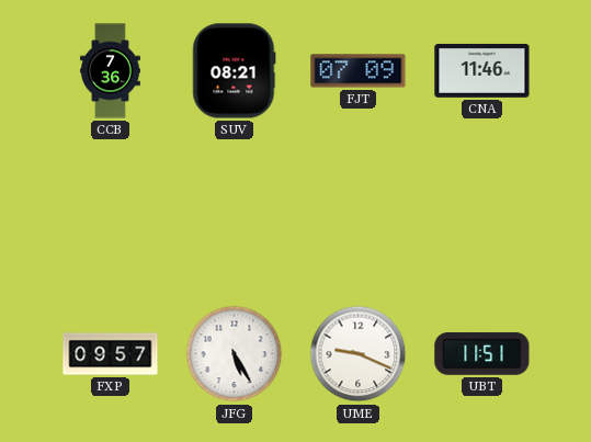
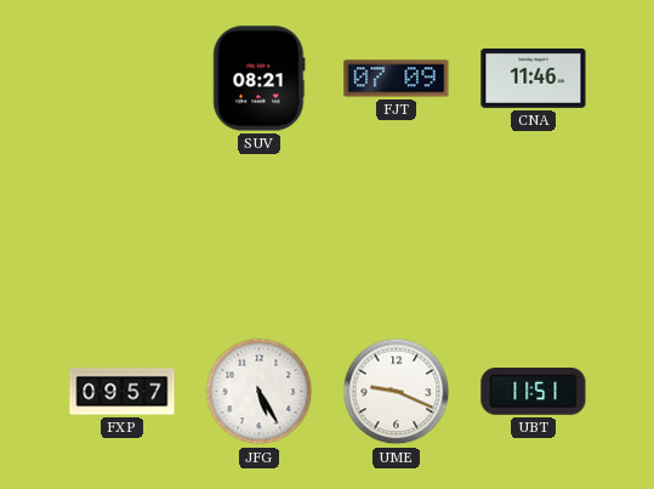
CCB: 7:36 -> none (111, 71)
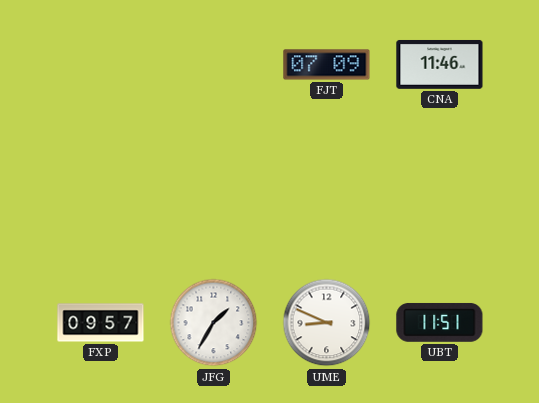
SUV: 08:21 -> none (260, 79)
JFG: 5:25 -> 1:35 (214, 323)
UME: 9:19 -> 8:49 (327, 323)
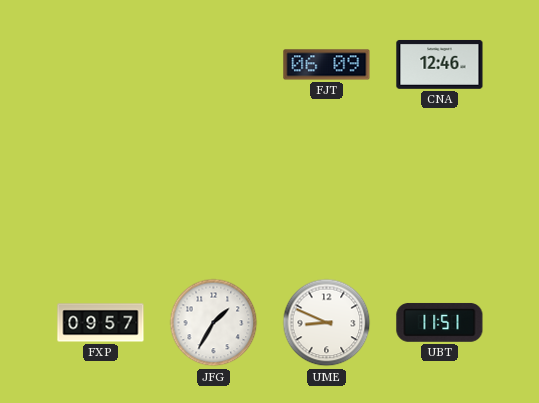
FJT: 07:09 -> 06:09 (327, 65)
CNA: 11:46 -> 12:46 (440, 64)
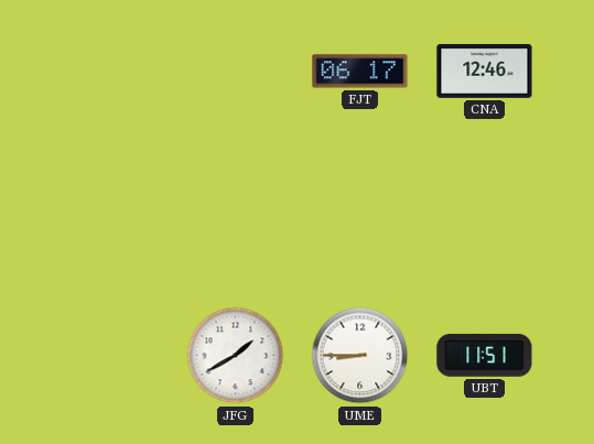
FJT: 06:09 -> 06:17 (360, 72)
FXP: 09:57 -> none (101, 323)
JFG: 1:35 -> 1:40 (236, 356)
UME: 8:49 -> 8:45 (360, 356)
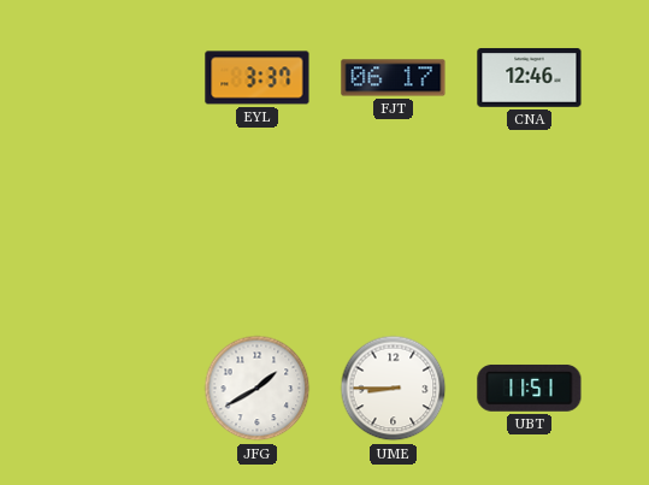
EYL: none -> 3:37 (258, 78)
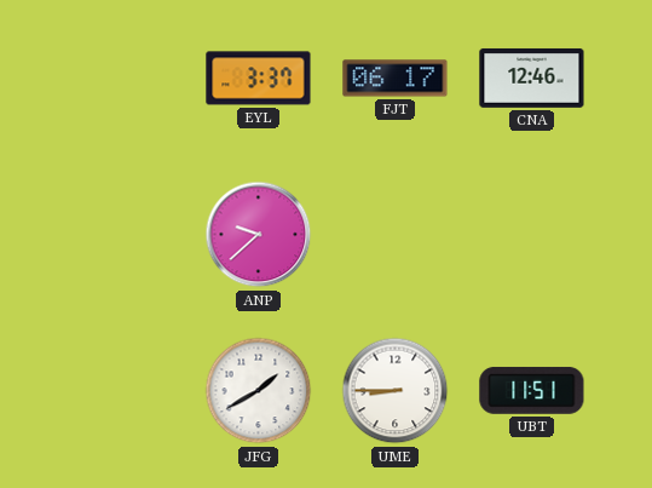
ANP: none -> 9:38 (259, 235)
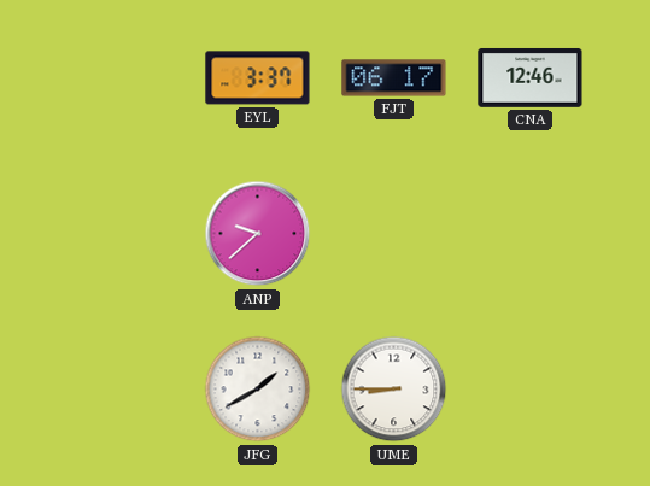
UBT: 11:51 -> none (532, 390)
